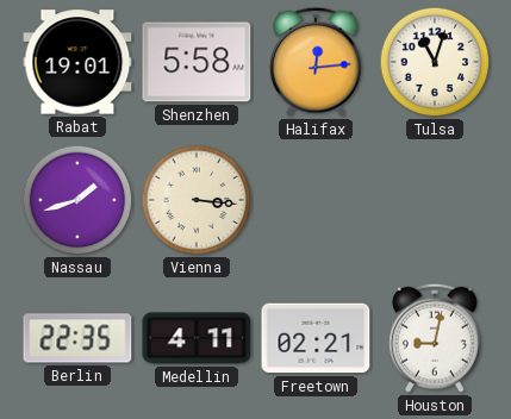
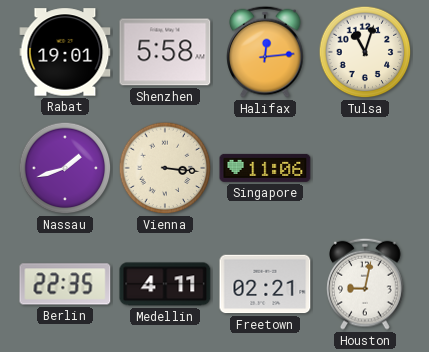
Singapore: none -> 11:06 (265, 168)
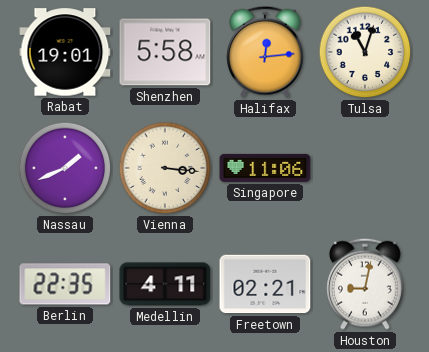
Nassau: 1:42 -> 1:41 (65, 168)
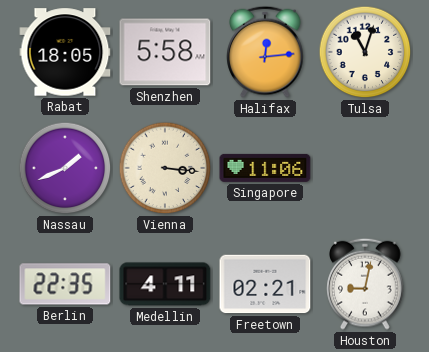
Rabat: 19:01 -> 18:05 (65, 52)
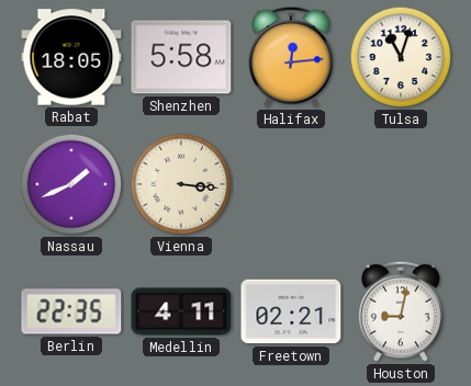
Singapore: 11:06 -> none (265, 168)
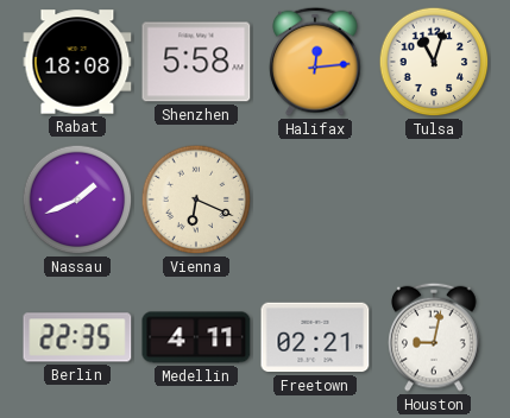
Rabat: 18:05 -> 18:08 (77, 62)
Vienna: 3:16 -> 6:19 (196, 199)
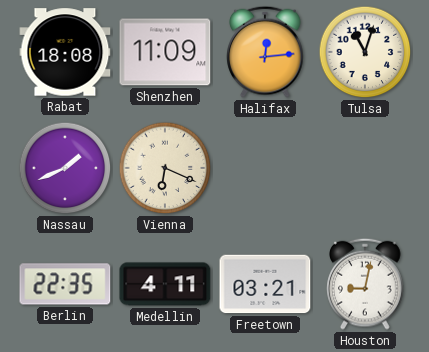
Shenzhen: 5:58 -> 11:09 (165, 52)
Freetown: 02:21 -> 03:21 (265, 284)
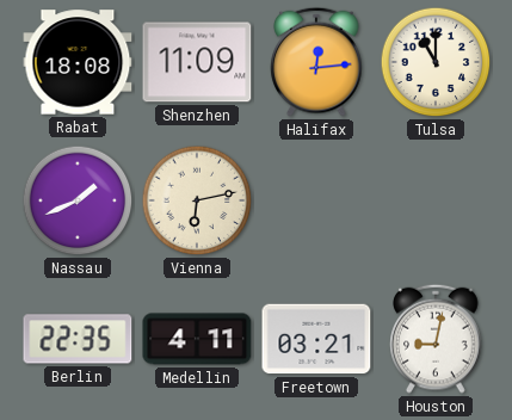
Tulsa: 11:03 -> 11:00 (436, 62)
Vienna: 6:19 -> 6:13 (197, 200)
